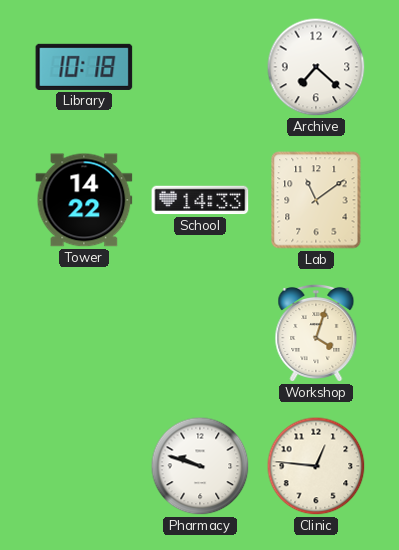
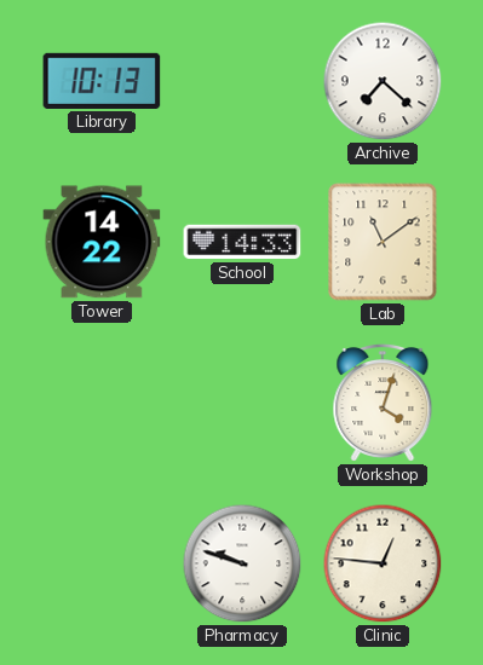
Library: 10:18 -> 10:13 (102, 81)
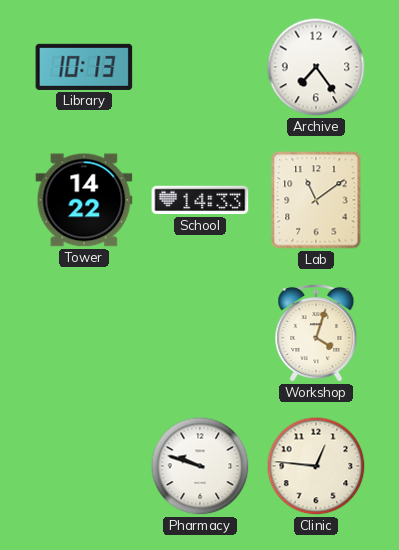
Archive: 7:22 -> 7:24 (316, 67)
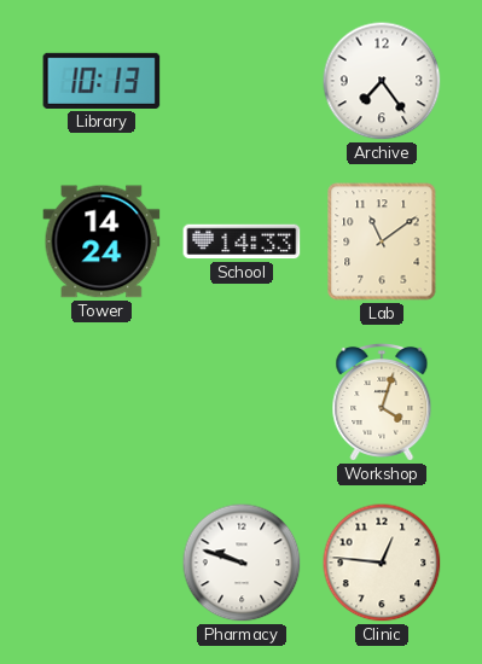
Tower: 14:22 -> 14:24 (101, 241)
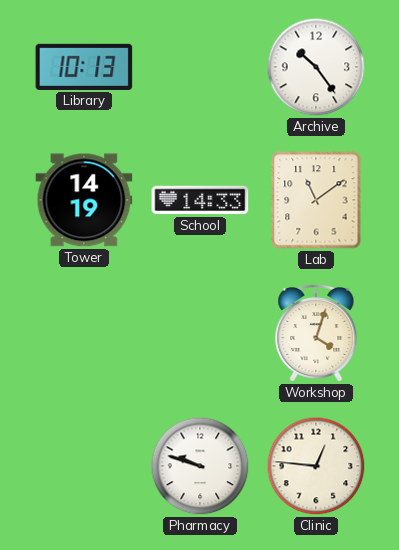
Archive: 7:24 -> 10:24 (316, 67)
Tower: 14:24 -> 14:19 (84, 200)
